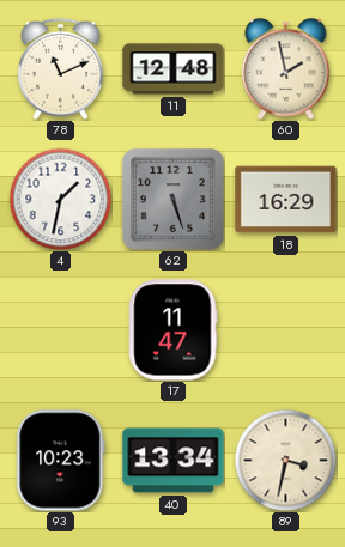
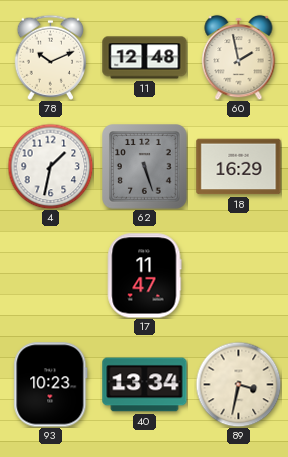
78: 11:11 -> 10:11 (51, 57)
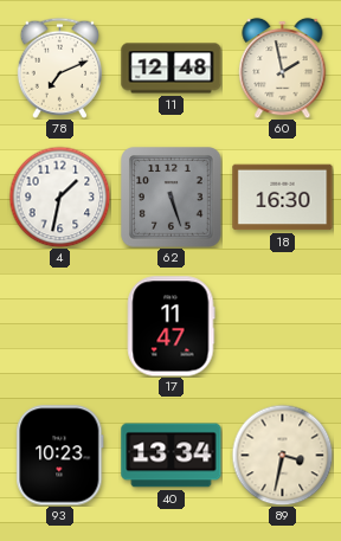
78: 10:11 -> 7:11 (60, 67)
18: 16:29 -> 16:30 (283, 198)
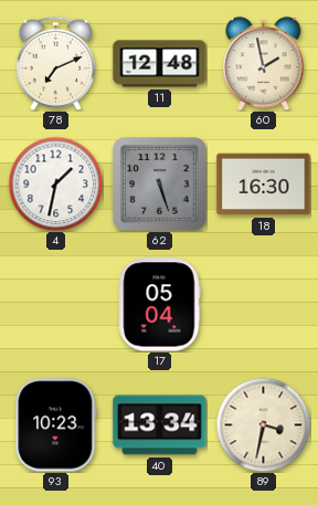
17: 11:47 -> 05:04 (159, 305)
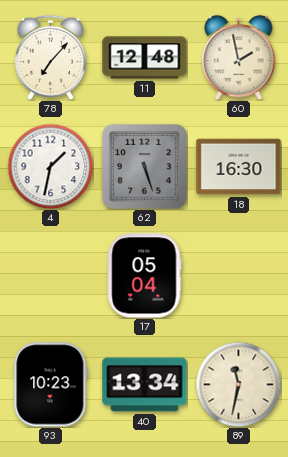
78: 7:11 -> 7:07 (51, 57)
89: 3:32 -> 11:32 (238, 384)
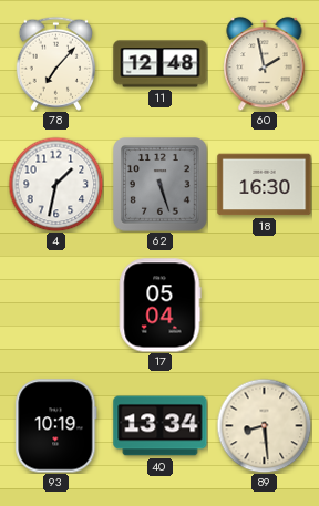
93: 10:23 -> 10:19 (56, 426)
89: 11:32 -> 8:29 (264, 425)
